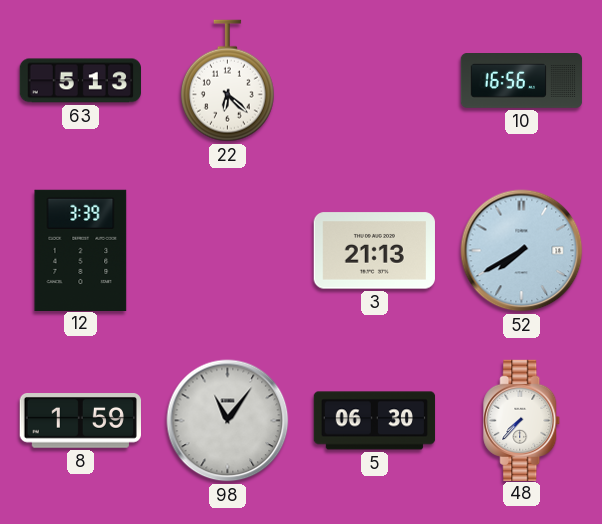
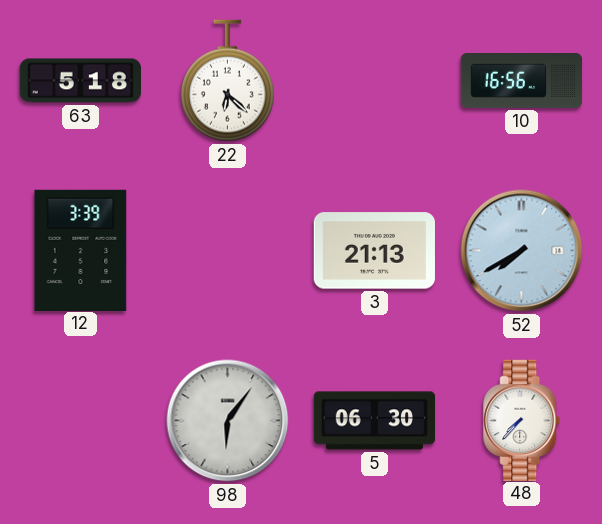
63: 5:13 -> 5:18 (80, 81)
8: 1:59 -> none (80, 421)
98: 11:06 -> 6:06 (228, 421)
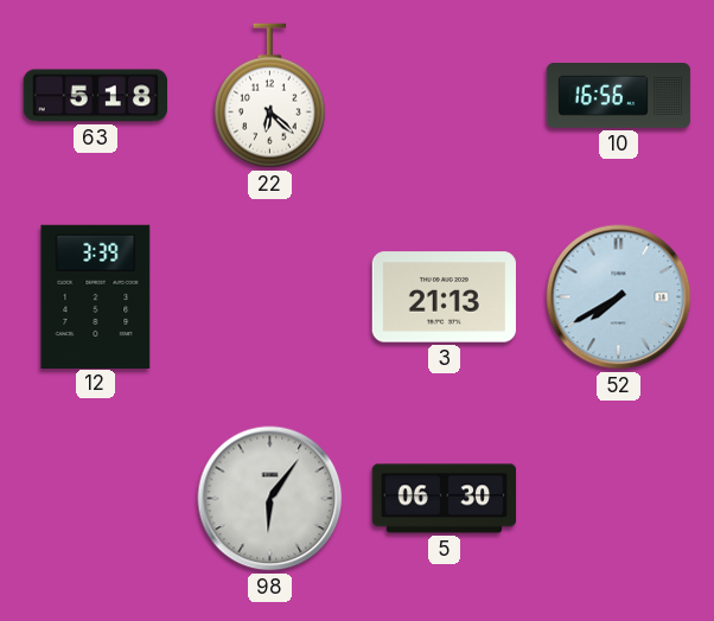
48: 7:37 -> none (522, 420)
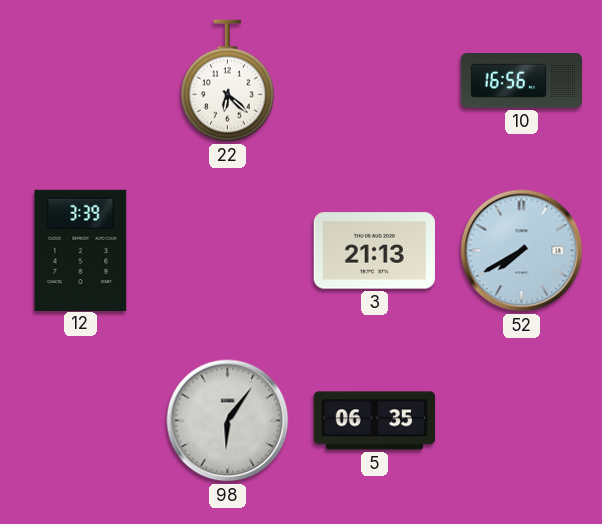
63: 5:18 -> none (95, 96)
5: 06:30 -> 06:35 (375, 421)
